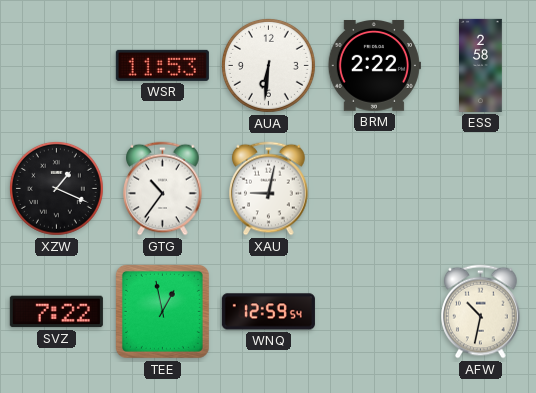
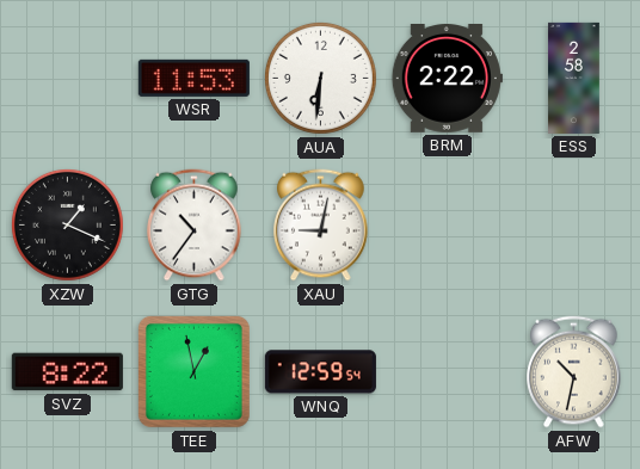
SVZ: 7:22 -> 8:22 (67, 372)
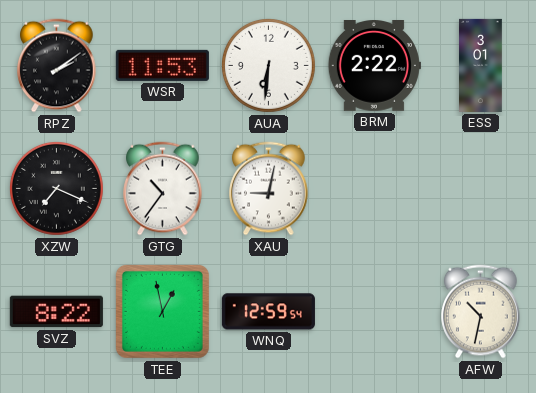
RPZ: none -> 2:09 (57, 66)
ESS: 2:58 -> 3:01 (481, 65)
XZW: 1:19 -> 7:19 (56, 188)
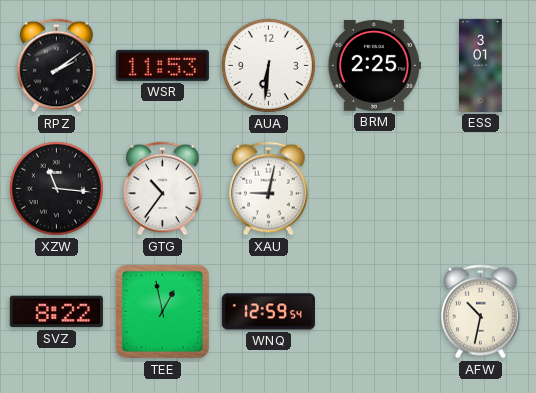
BRM: 2:22 -> 2:25 (374, 66)
XZW: 7:19 -> 11:16 (56, 188)
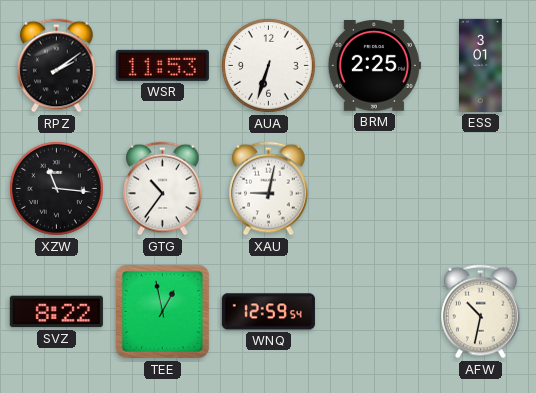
AUA: 6:31 -> 6:33 (268, 65)
